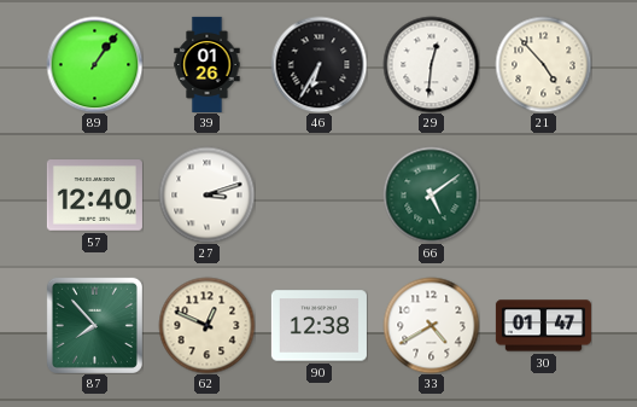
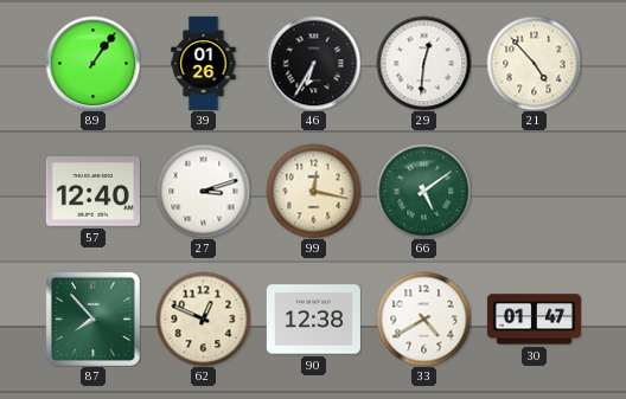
99: none -> 12:17 (313, 191)
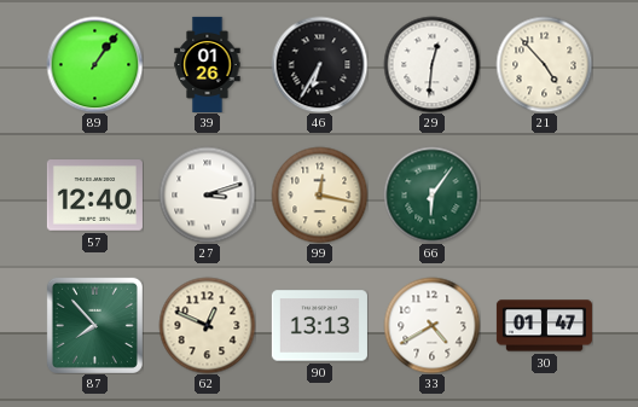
66: 5:09 -> 6:06 (431, 194)
90: 12:38 -> 13:13 (319, 326)
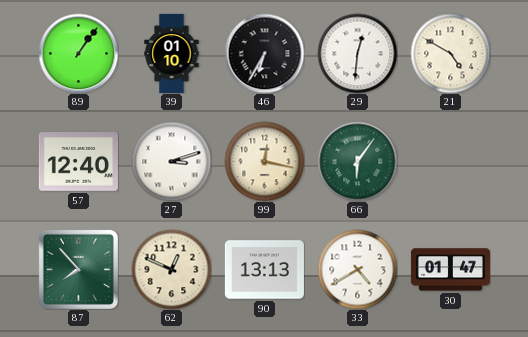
39: 01:26 -> 01:10 (172, 53)
21: 4:53 -> 4:50 (450, 53)
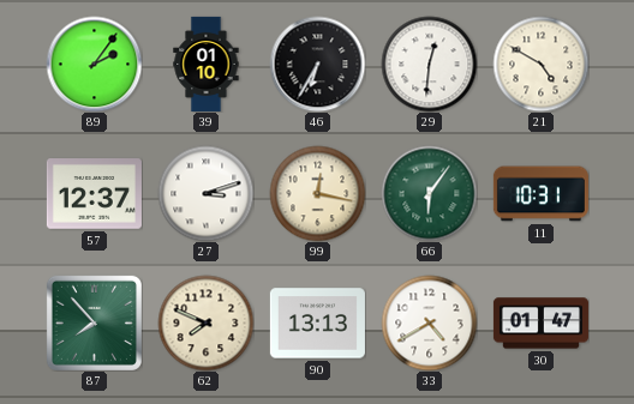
89: 1:06 -> 2:06 (94, 64)
57: 12:40 -> 12:37 (94, 194)
11: none -> 10:31 (540, 194)
62: 12:49 -> 7:49 (205, 322)
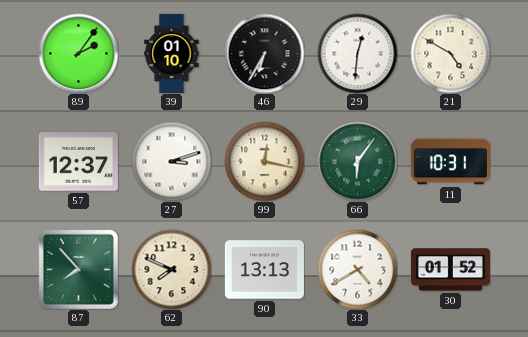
30: 01:47 -> 01:52 (450, 270)
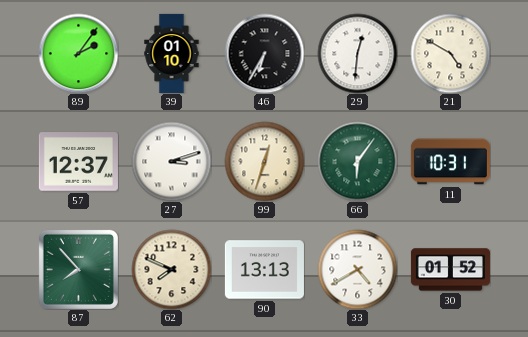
99: 12:17 -> 12:33 (264, 161)
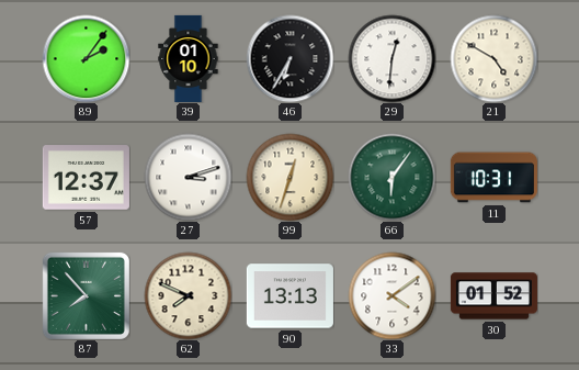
33: 4:40 -> 4:09 (391, 295)
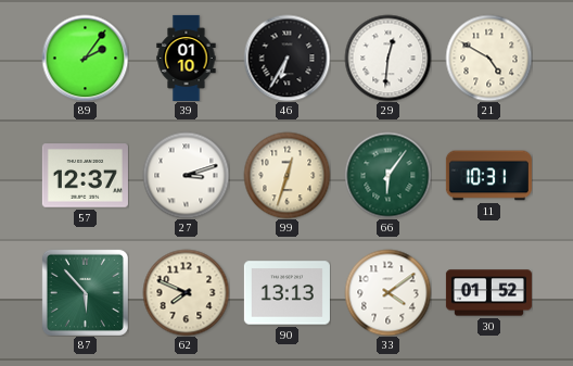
87: 7:53 -> 5:53 (85, 292)
